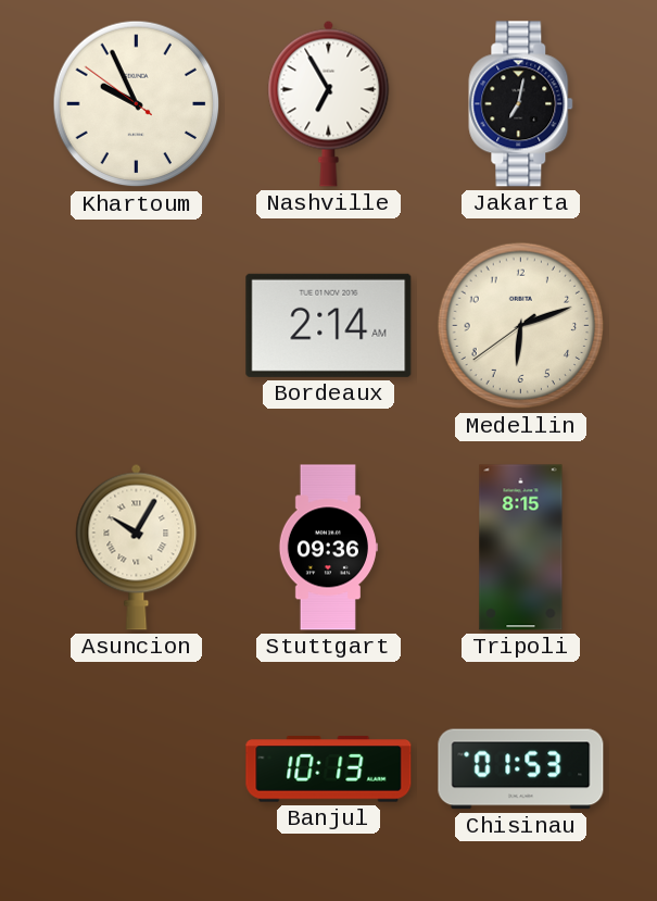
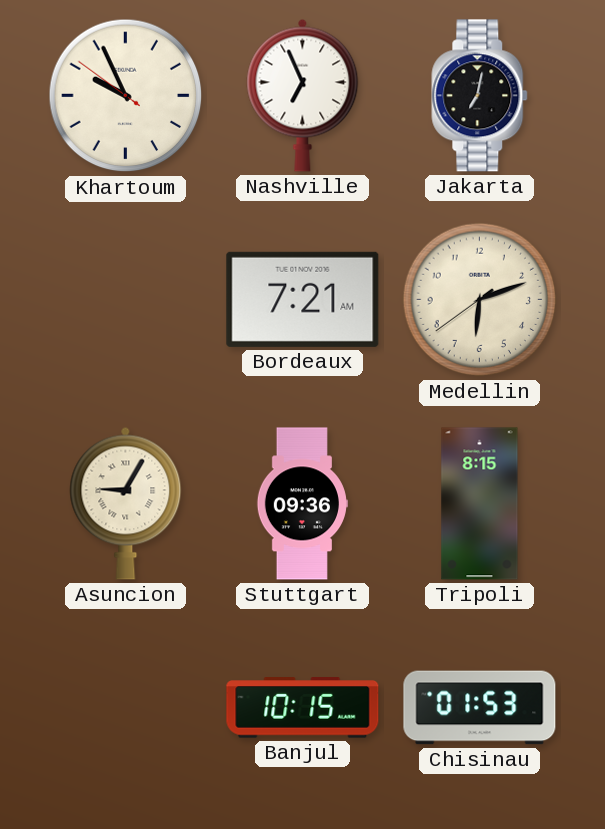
Nashville: 6:55 -> 6:56 (303, 95)
Bordeaux: 2:14 -> 7:21 (303, 299)
Asuncion: 10:05 -> 9:05 (126, 503)
Banjul: 10:13 -> 10:15 (303, 708)
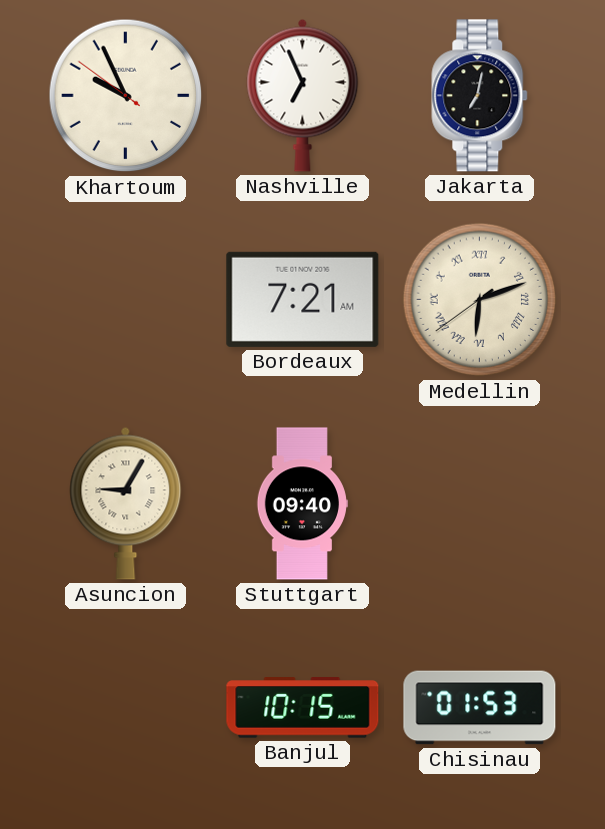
Medellin numerals: Arabic -> Roman (480, 300)
Stuttgart: 09:36 -> 09:40 (302, 504)
Tripoli: 8:15 -> none (480, 504)
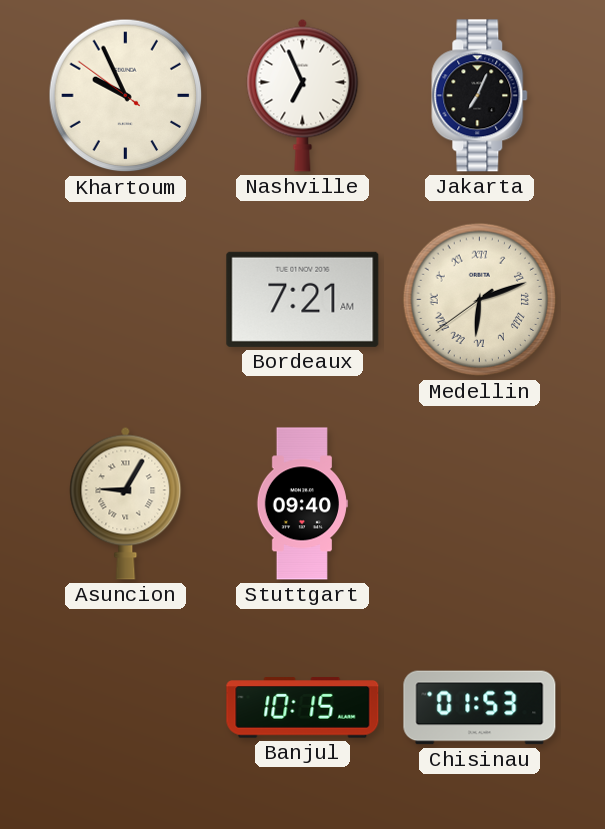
Jakarta: 7:02 -> 7:04 (480, 96)
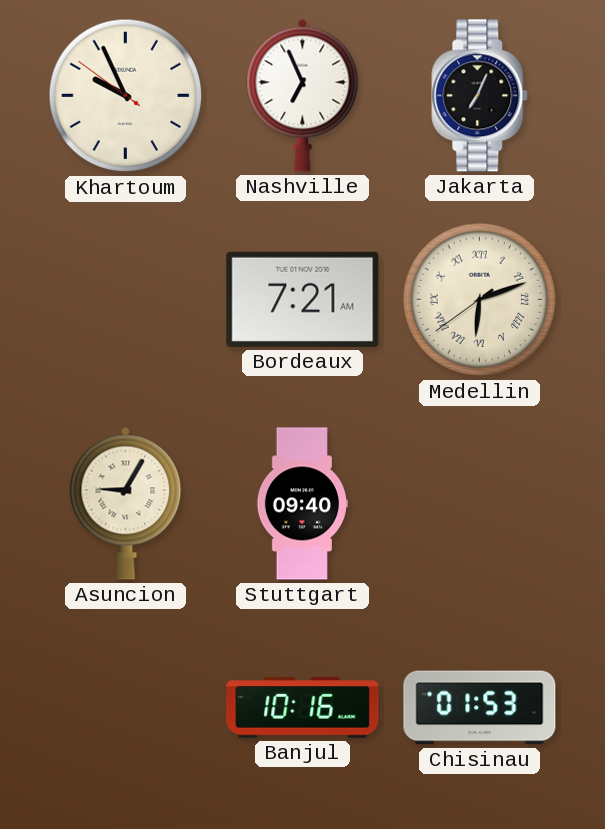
Banjul: 10:15 -> 10:16 (303, 708)
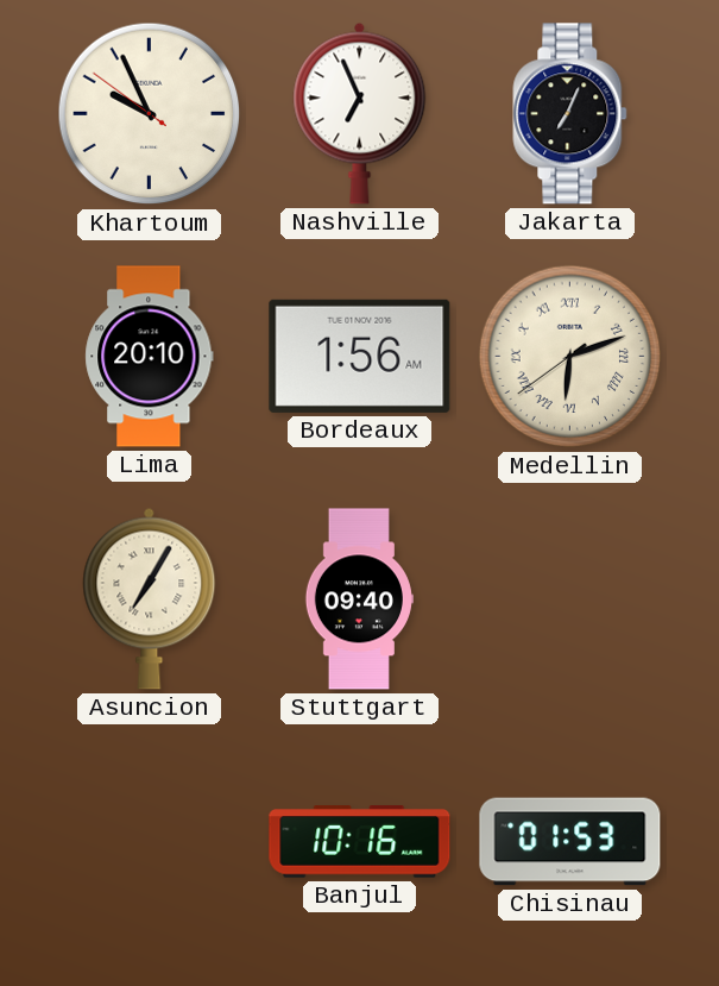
Lima: none -> 20:10 (150, 357)
Bordeaux: 7:21 -> 1:56 (360, 356)
Asuncion: 9:05 -> 7:05 (150, 598)
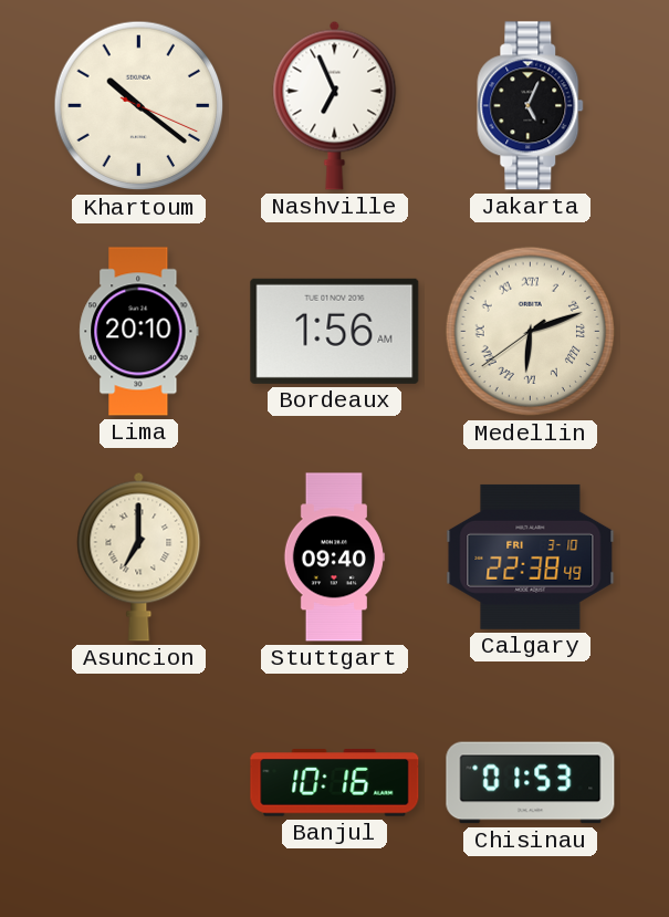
Khartoum: 9:55 -> 10:21 (139, 106)
Jakarta: 7:04 -> 5:04 (531, 106)
Asuncion: 7:05 -> 7:00 (139, 556)
Calgary: none -> 22:38 (531, 556)
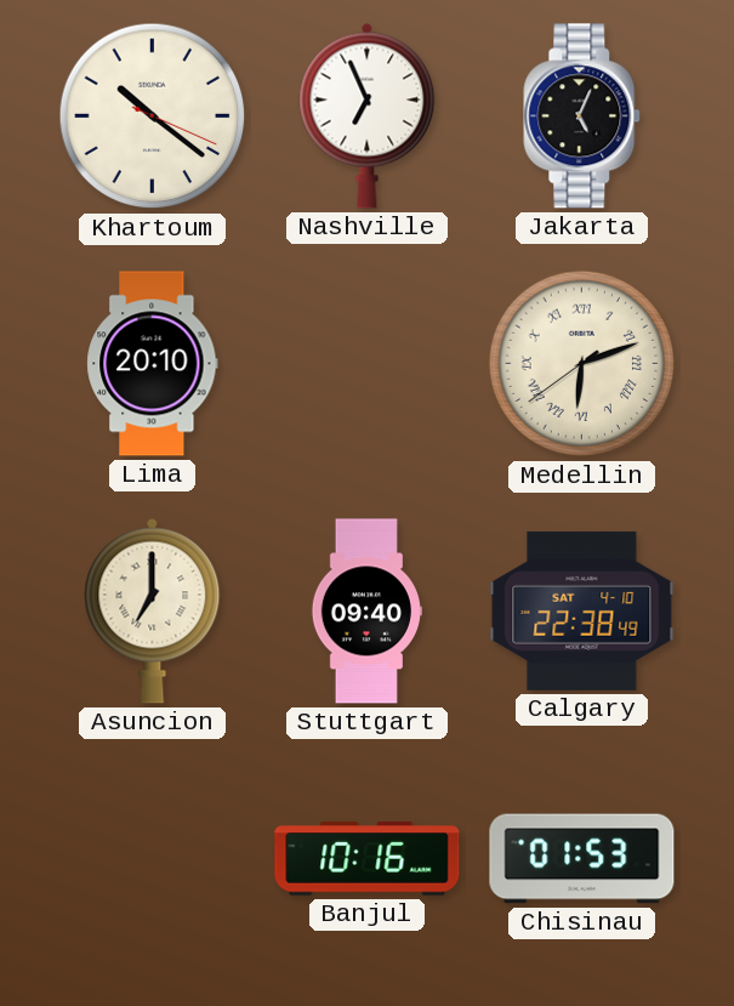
Bordeaux: 1:56 -> none (335, 331)
Calgary date: FRI 3-10 -> SAT 4-10 (582, 610)
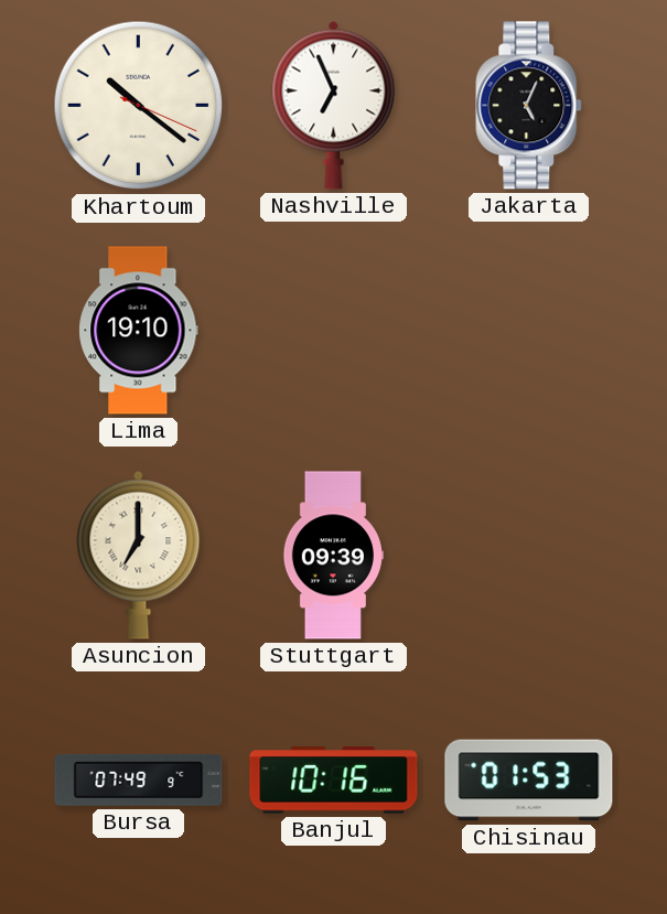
Lima: 20:10 -> 19:10 (139, 331)
Medellin: 6:11 -> none (582, 364)
Stuttgart: 09:40 -> 09:39 (333, 556)
Calgary: 22:38 -> none (582, 610)
Bursa: none -> 07:49 (139, 779)
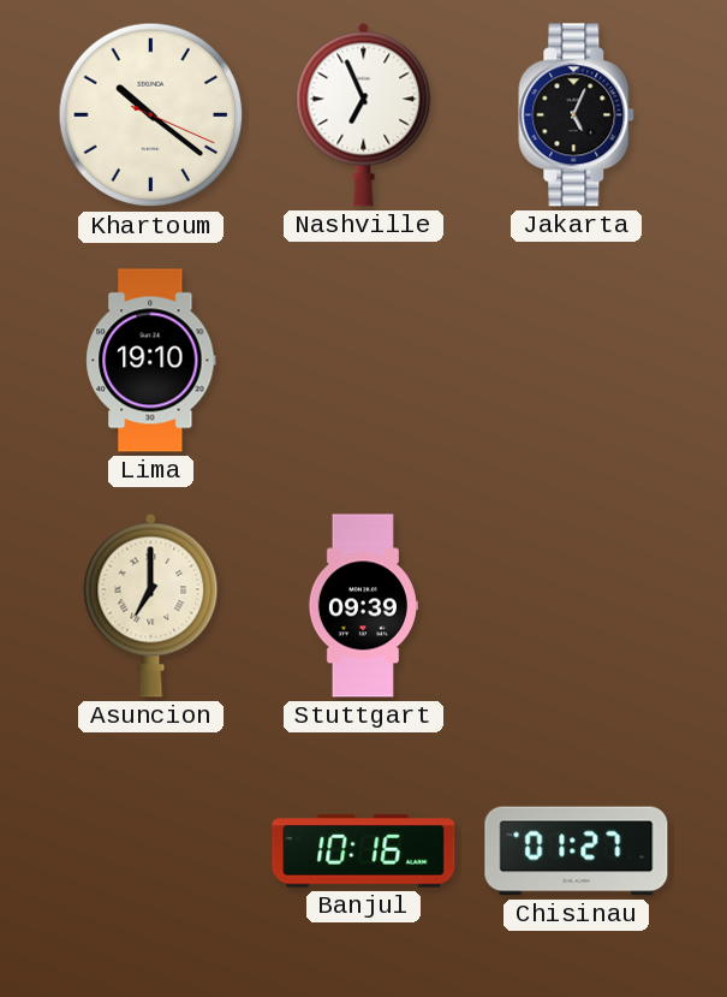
Bursa: 07:49 -> none (139, 779)
Chisinau: 01:53 -> 01:27 (577, 851)
